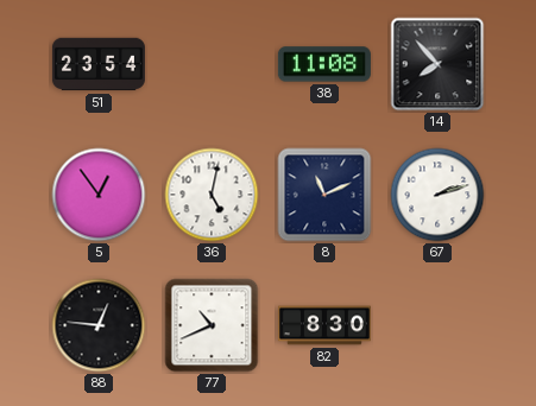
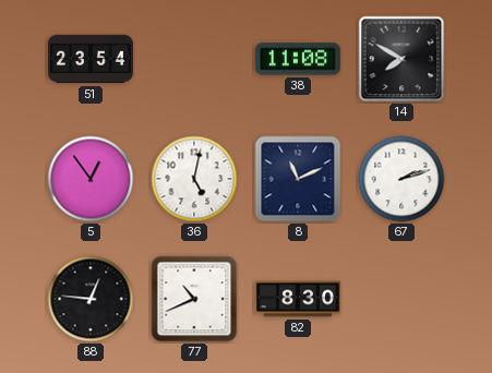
14: 7:53 -> 7:50 (401, 59)
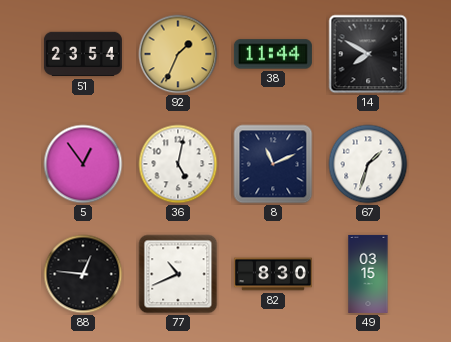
92: none -> 1:34 (178, 54)
38: 11:08 -> 11:44 (273, 54)
67: 2:12 -> 1:33 (368, 164)
49: none -> 03:15 (368, 274)
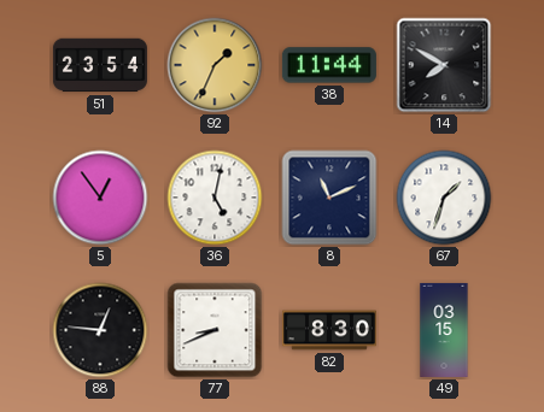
77: 10:41 -> 8:41 (215, 330)
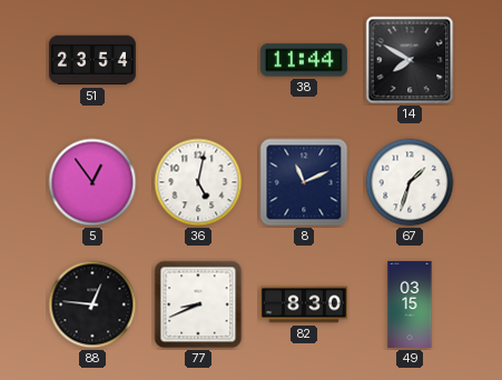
92: 1:34 -> none (215, 65)
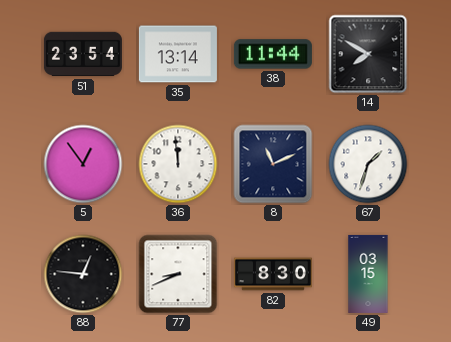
35: none -> 13:14 (178, 54)
36: 5:02 -> 11:59 (178, 164)
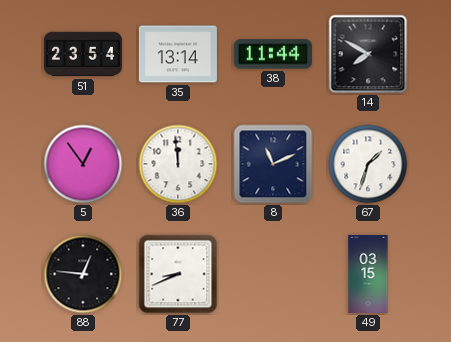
82: 8:30 -> none (273, 274)
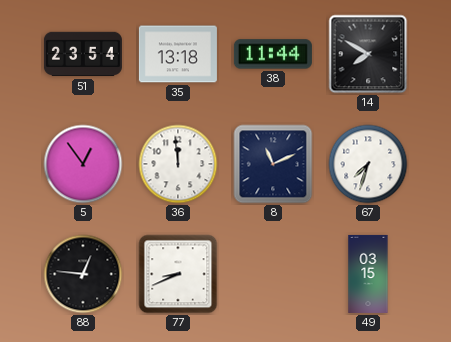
35: 13:14 -> 13:18 (178, 54)
67: 1:33 -> 7:33 (368, 164)
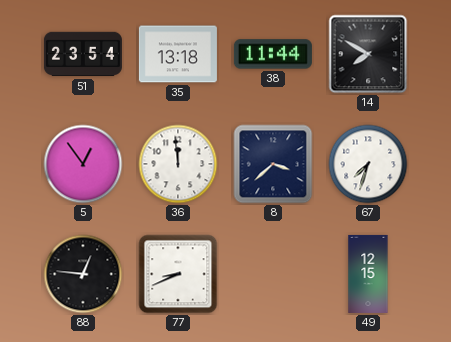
8: 11:11 -> 3:38 (273, 164)
49: 03:15 -> 12:15 (368, 274)
